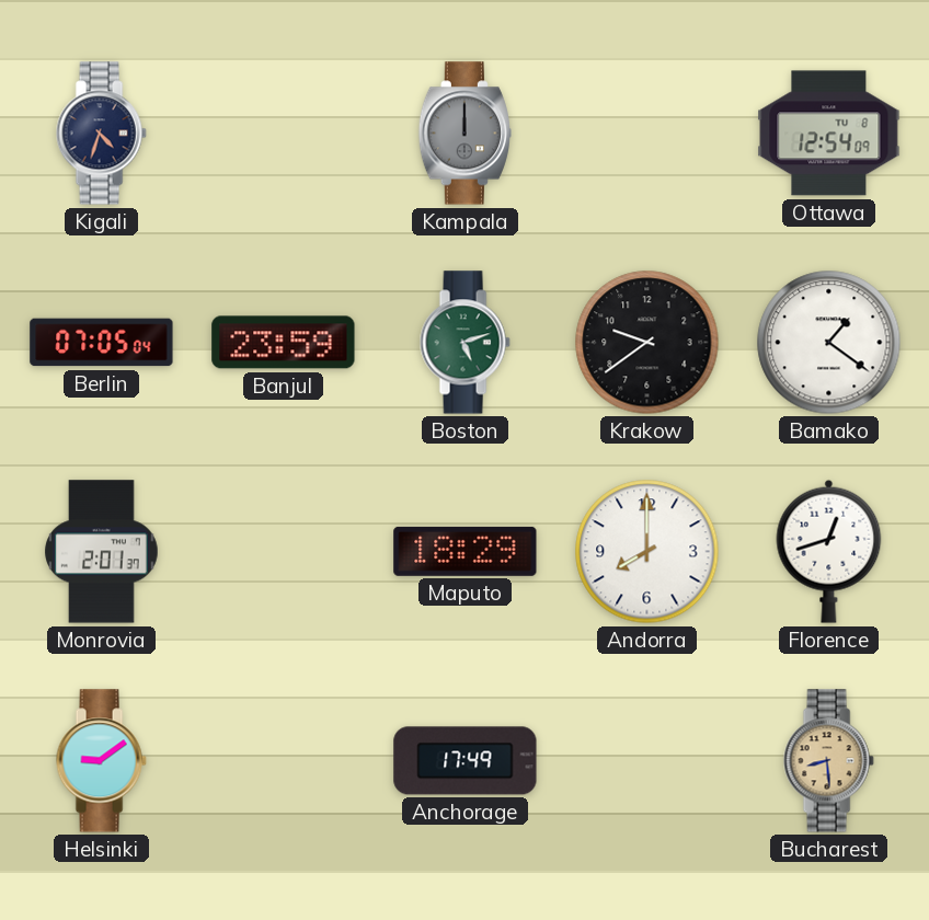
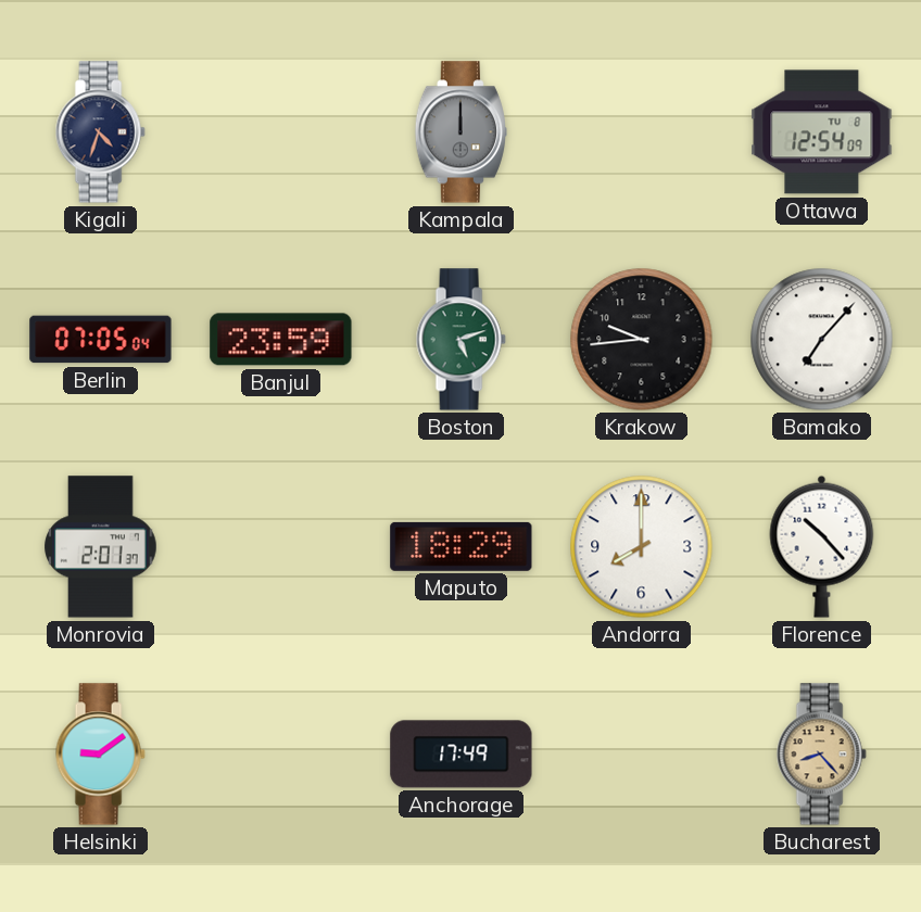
Krakow: 9:39 -> 9:44 (642, 340)
Bamako: 1:21 -> 7:07 (822, 340)
Florence: 12:42 -> 10:23 (822, 546)
Bucharest: 8:29 -> 8:23 (821, 755)
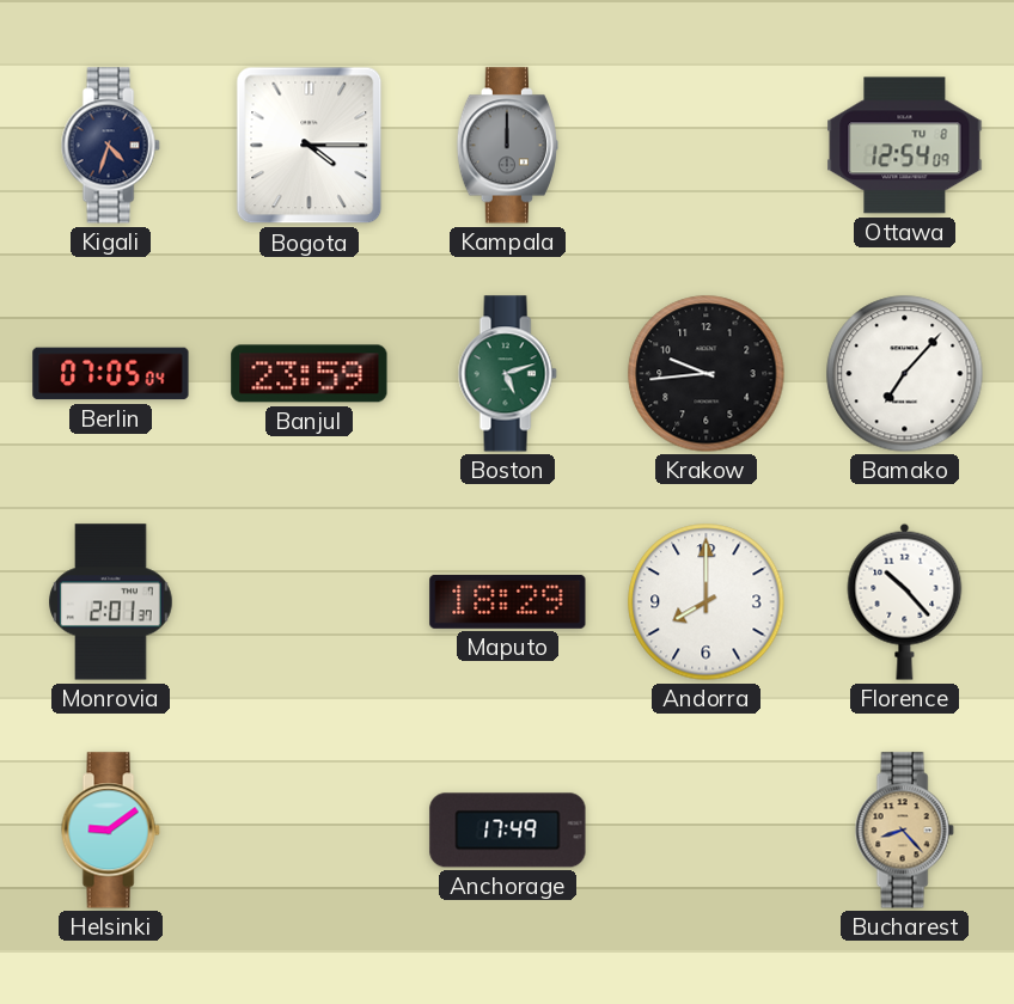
Bogota: none -> 4:15 (310, 146)
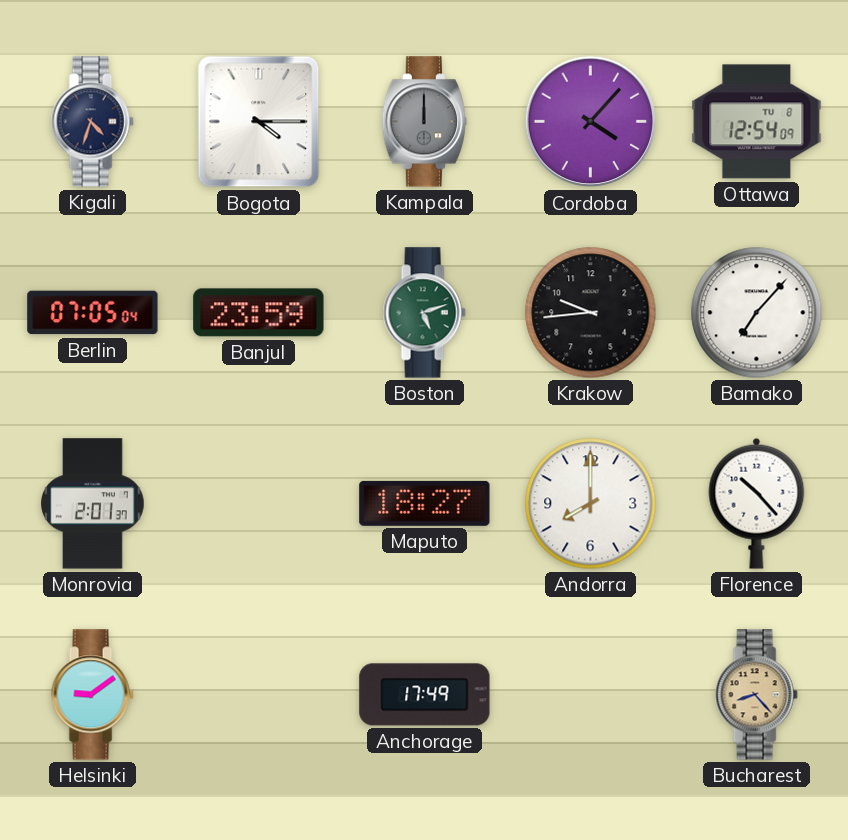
Cordoba: none -> 4:07 (591, 122)
Maputo: 18:29 -> 18:27 (425, 503)
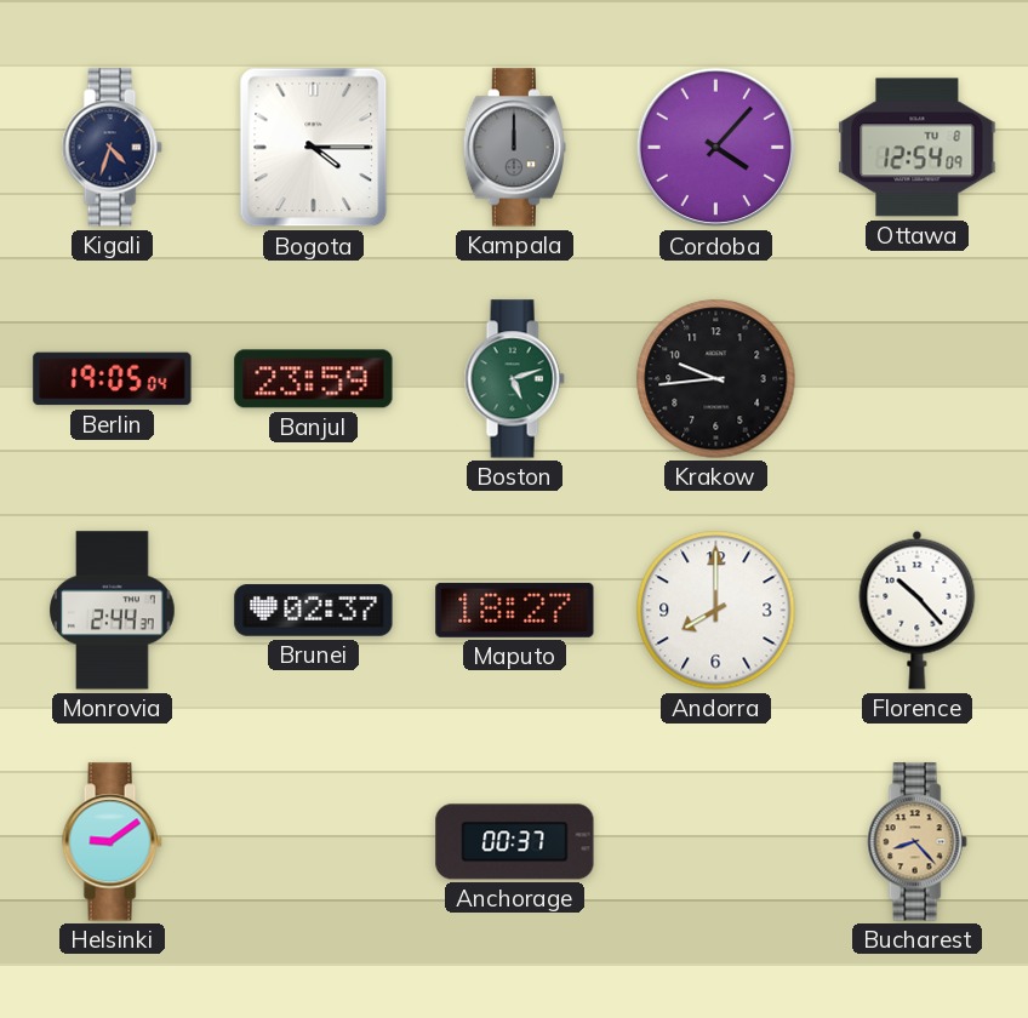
Berlin: 07:05 -> 19:05 (113, 379)
Bamako: 7:07 -> none (757, 313)
Monrovia: 2:01 -> 2:44 (113, 611)
Brunei: none -> 02:37 (314, 611)
Anchorage: 17:49 -> 00:37 (515, 842)
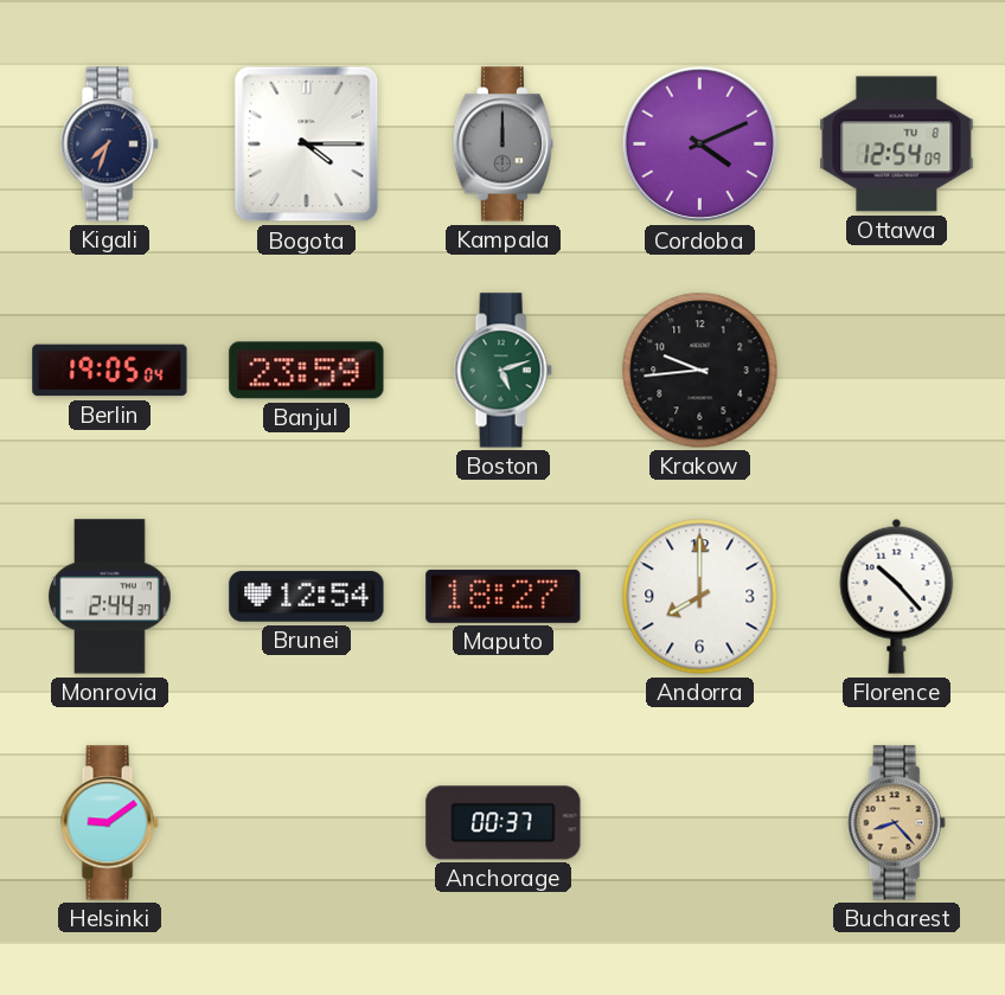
Kigali: 4:33 -> 7:33 (109, 145)
Cordoba: 4:07 -> 4:11 (700, 145)
Brunei: 02:37 -> 12:54 (307, 597)
